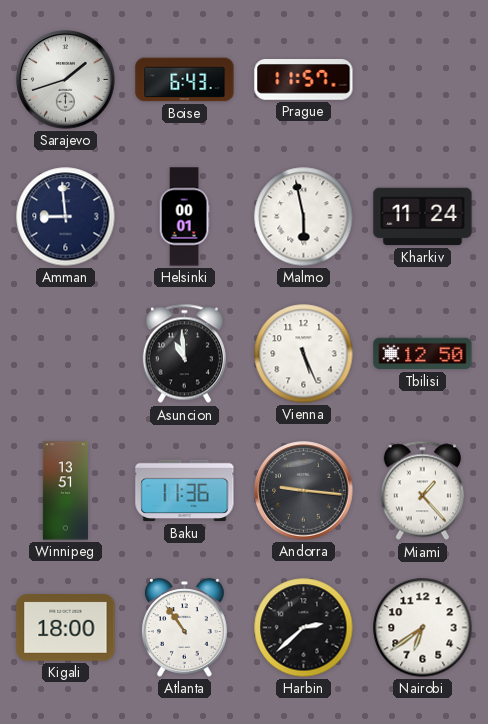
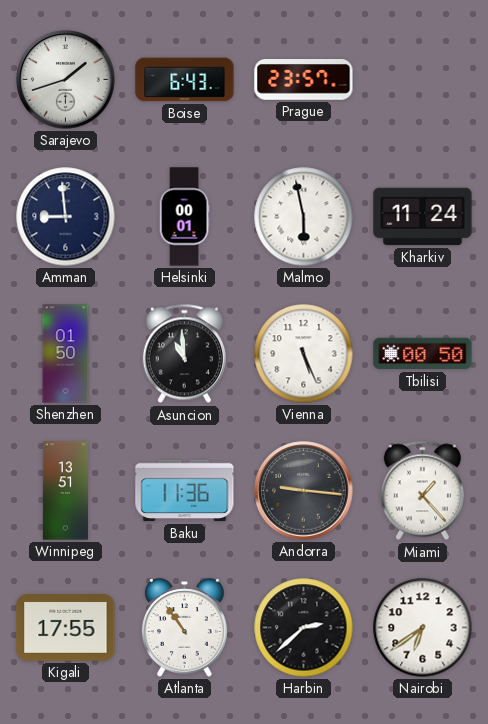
Prague: 11:57 -> 23:57 (304, 80)
Shenzhen: none -> 01:50 (66, 354)
Tbilisi: 12:50 -> 00:50 (423, 354)
Kigali: 18:00 -> 17:55 (66, 628)
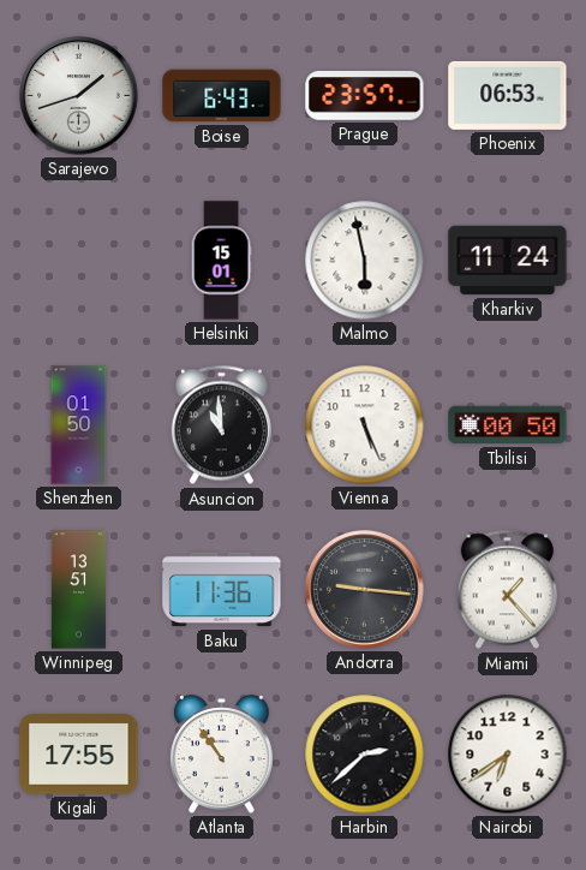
Phoenix: none -> 06:53 (508, 95)
Amman: 8:59 -> none (66, 217)
Helsinki: 00:01 -> 15:01 (221, 261)
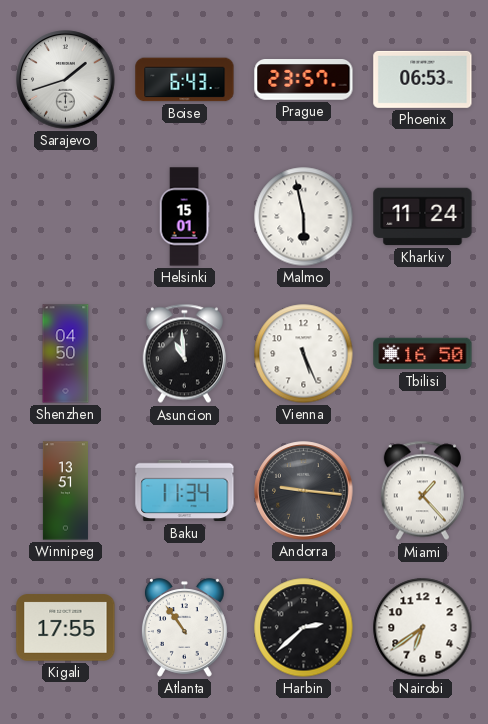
Shenzhen: 01:50 -> 04:50 (66, 354)
Tbilisi: 00:50 -> 16:50 (423, 354)
Baku: 11:36 -> 11:34 (185, 491)
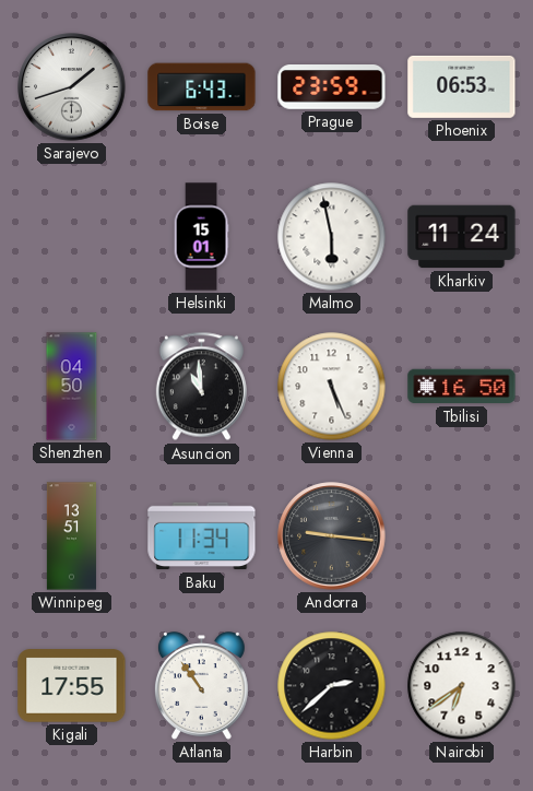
Prague: 23:57 -> 23:59 (332, 87)
Miami: 1:23 -> none (422, 491)
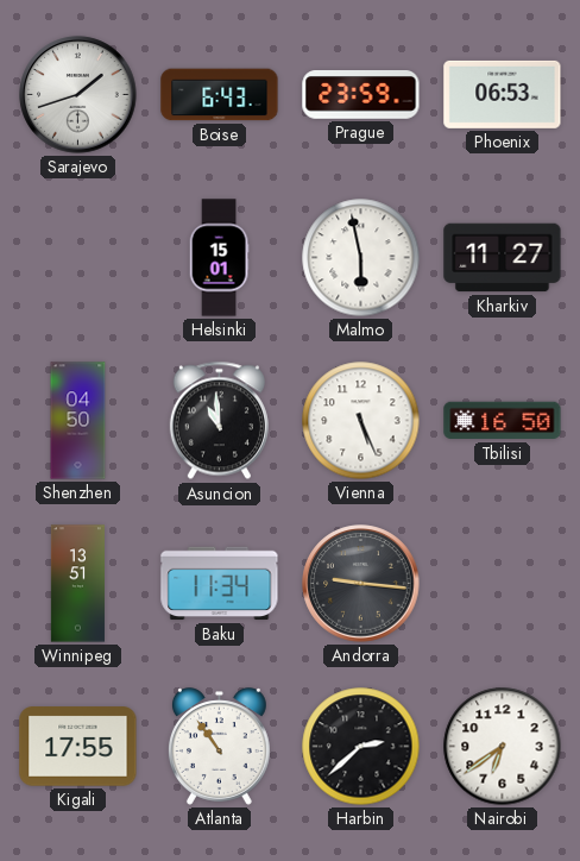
Kharkiv: 11:24 -> 11:27 (503, 258)
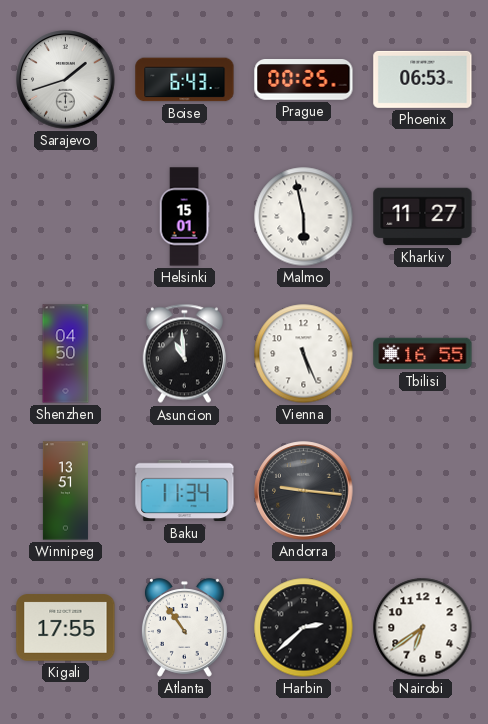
Prague: 23:59 -> 00:25 (304, 80)
Tbilisi: 16:50 -> 16:55 (423, 354)
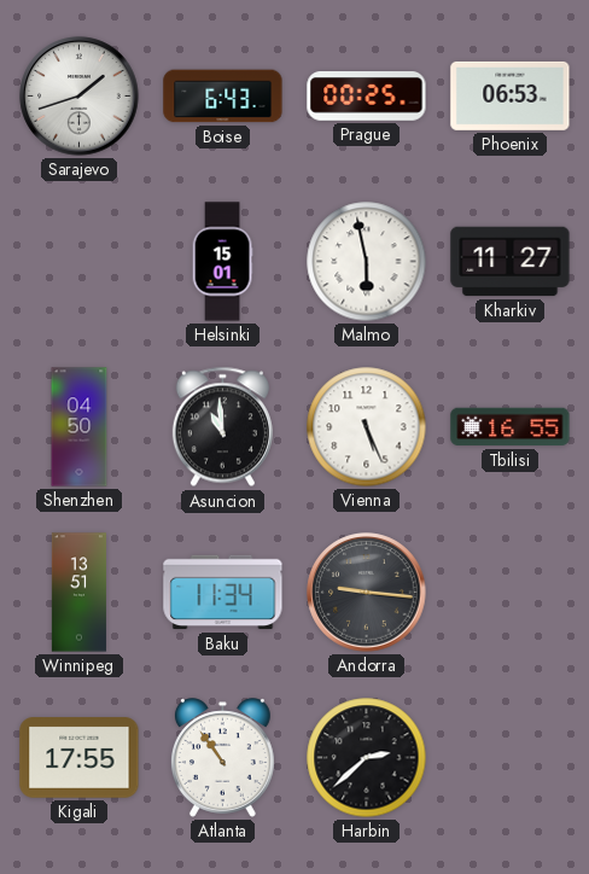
Nairobi: 6:39 -> none (423, 628)
